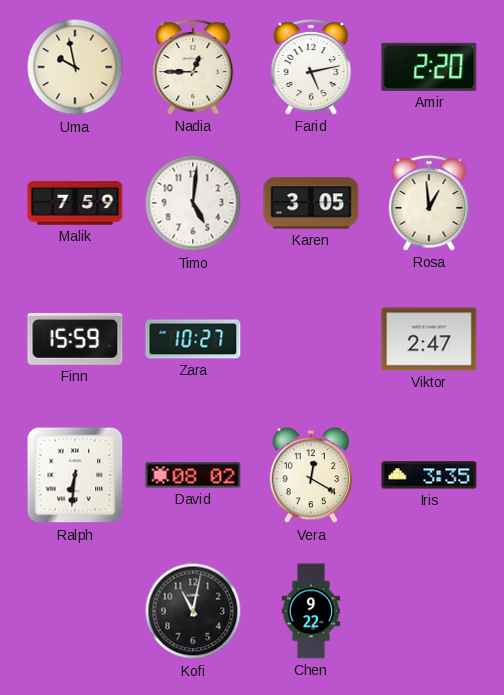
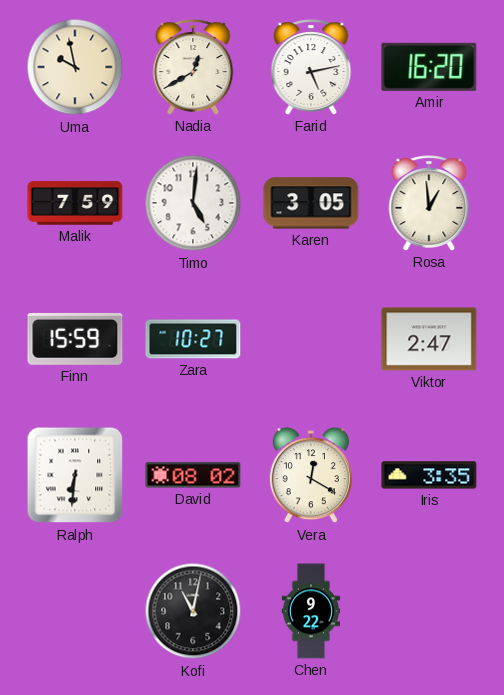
Nadia: 12:45 -> 12:40 (193, 67)
Amir: 2:20 -> 16:20 (429, 67)
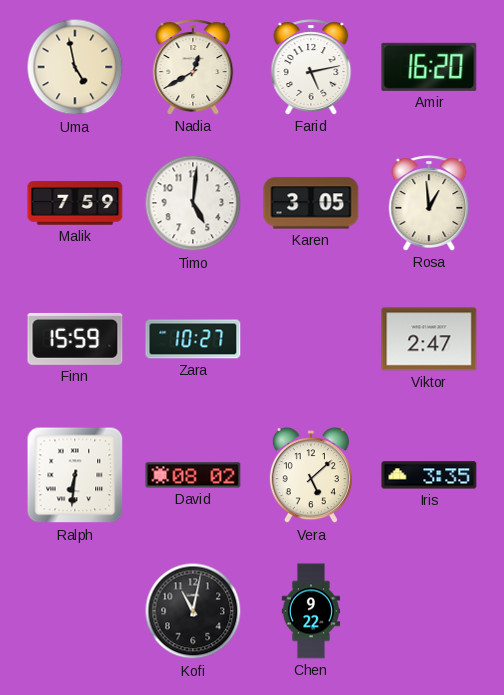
Uma: 9:58 -> 4:58 (75, 67)
Vera: 12:20 -> 5:08 (311, 476)
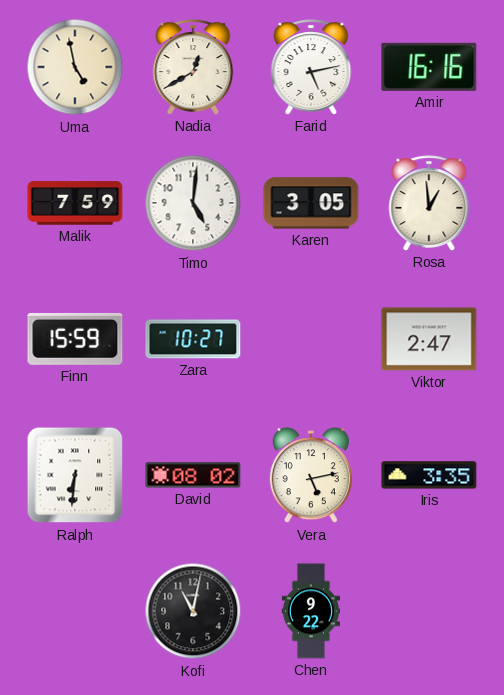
Amir: 16:20 -> 16:16 (429, 67)
Vera: 5:08 -> 5:13 (311, 476)
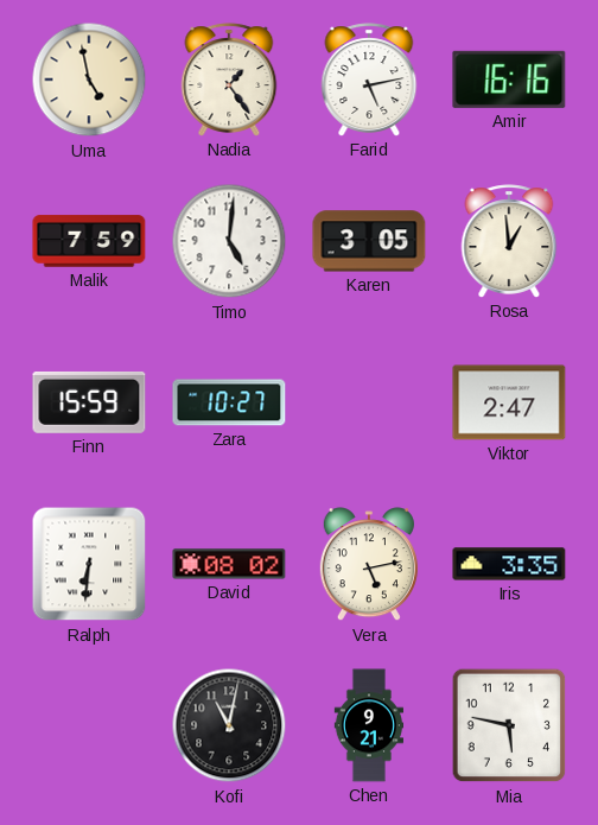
Nadia: 12:40 -> 1:24 (229, 80)
Chen: 9:22 -> 9:21 (368, 725)
Mia: none -> 5:47 (509, 725)
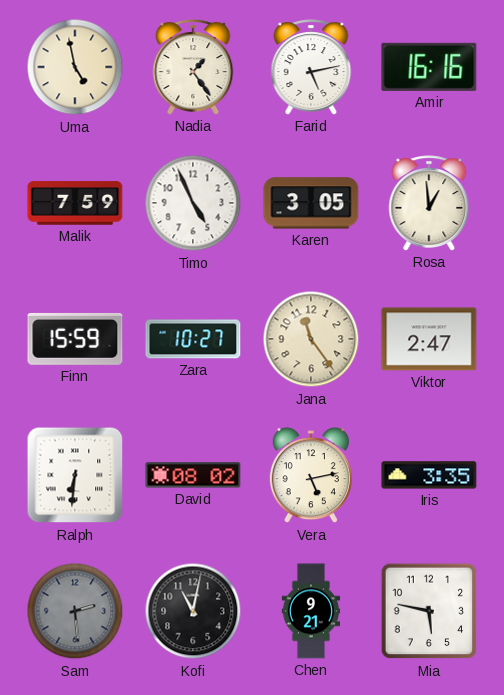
Timo: 5:01 -> 4:56 (193, 203)
Jana: none -> 11:24 (311, 339)
Sam: none -> 2:29 (75, 611)
